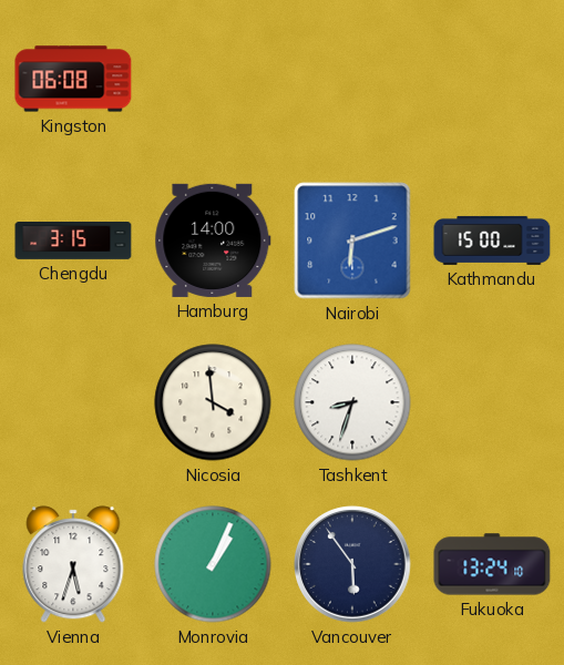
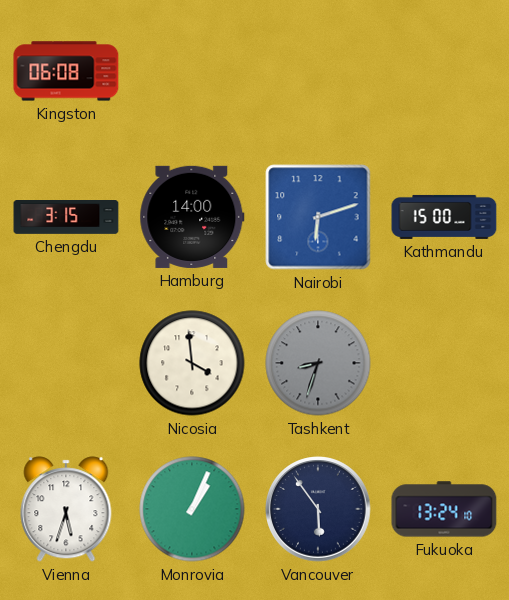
Tashkent dial: white -> grey (318, 363)
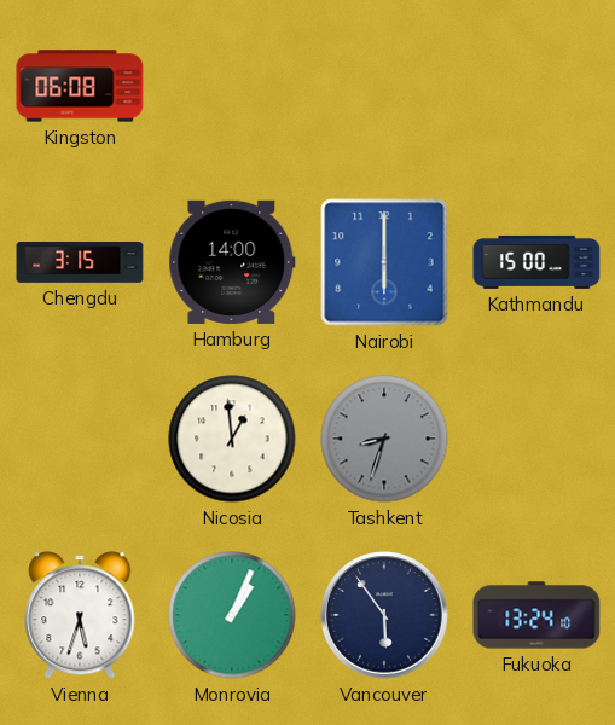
Nairobi: 6:12 -> 6:00 (384, 262)
Nicosia: 3:59 -> 12:59 (232, 439)
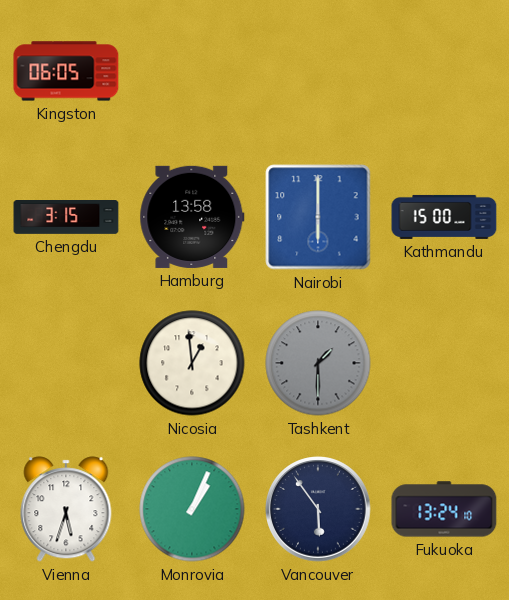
Kingston: 06:08 -> 06:05 (66, 71)
Hamburg: 14:00 -> 13:58 (192, 217)
Tashkent: 8:33 -> 1:30 (318, 363)
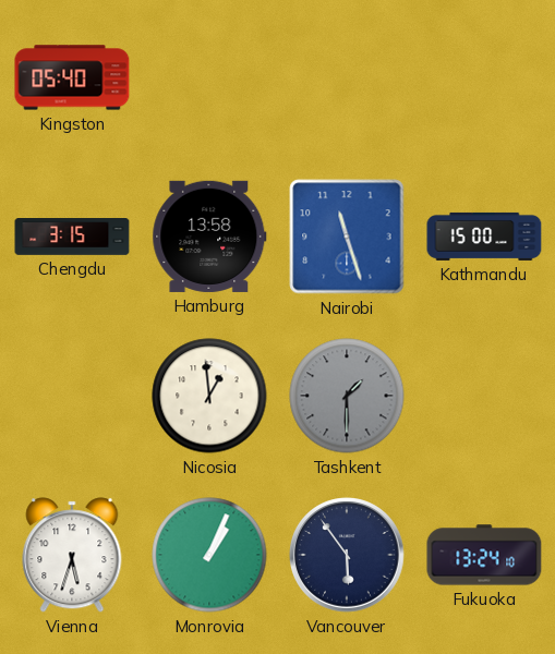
Kingston: 06:05 -> 05:40 (72, 77)
Nairobi: 6:00 -> 11:27 (347, 237)
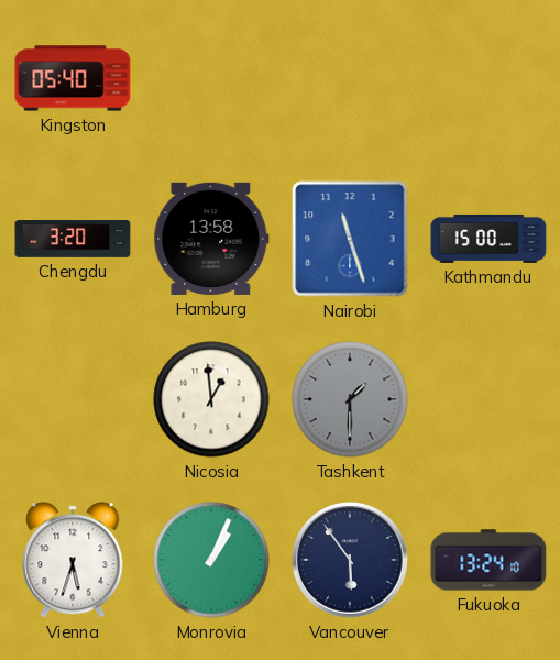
Chengdu: 3:15 -> 3:20 (73, 240)
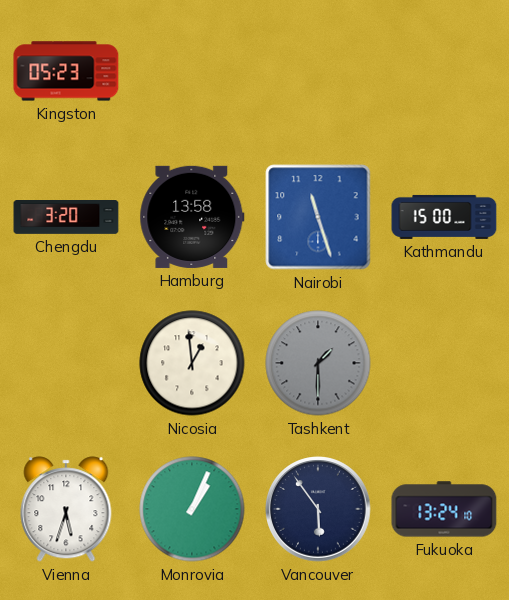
Kingston: 05:40 -> 05:23 (66, 71)
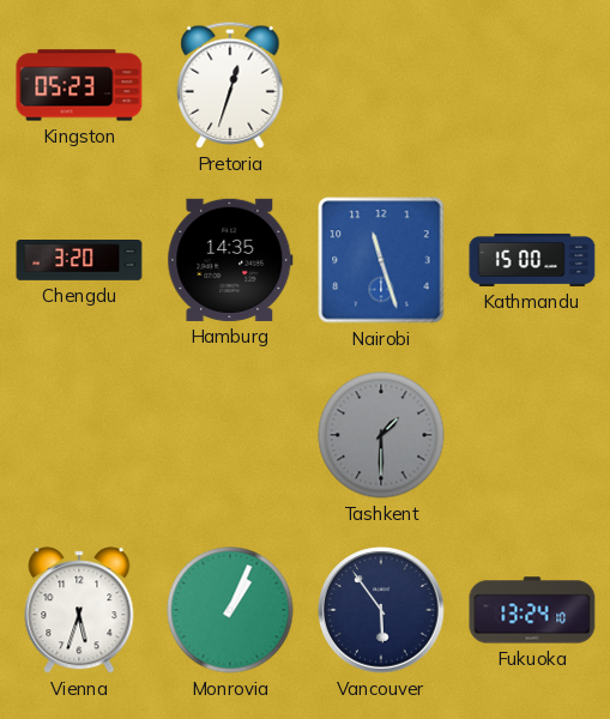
Pretoria: none -> 12:33 (230, 85)
Hamburg: 13:58 -> 14:35 (230, 260)
Nicosia: 12:59 -> none (192, 363)
